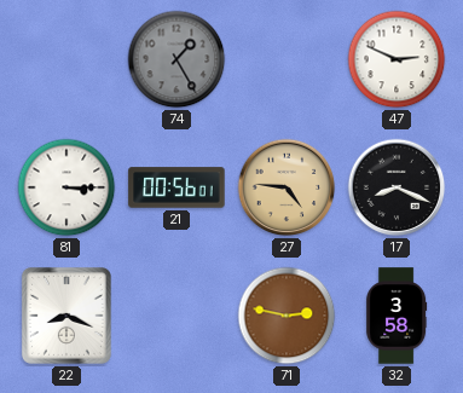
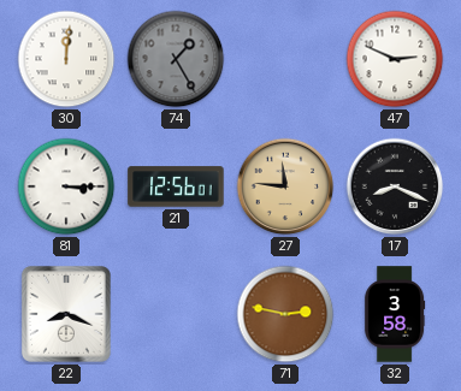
30: none -> 12:01 (66, 59)
21: 00:56 -> 12:56 (176, 186)
27: 4:46 -> 11:46 (285, 186)
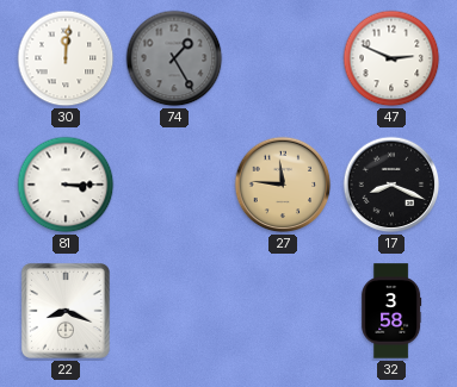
21: 12:56 -> none (176, 186)
71: 2:47 -> none (285, 314)
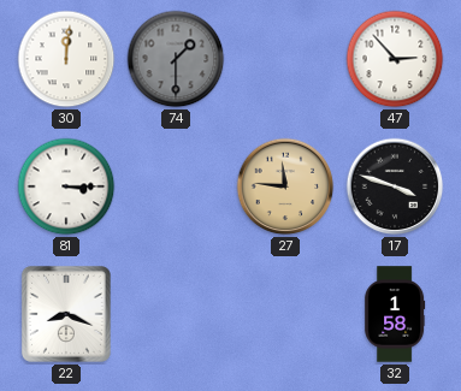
74: 1:25 -> 1:30 (176, 59)
47: 2:49 -> 2:53 (395, 59)
17: 8:19 -> 3:48 (395, 186)
32: 3:58 -> 1:58 (395, 314)
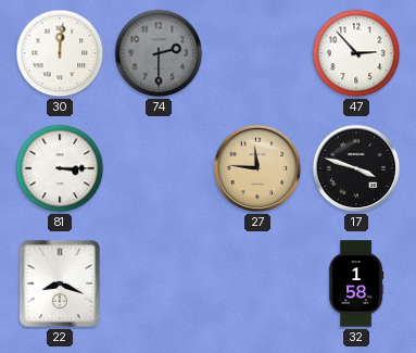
74: 1:30 -> 2:30 (159, 53)
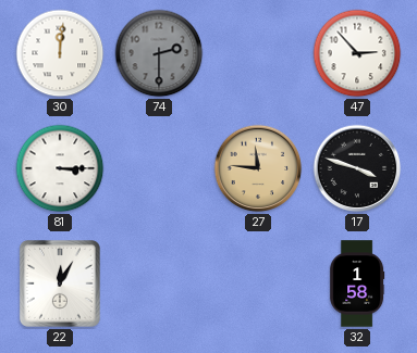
22: 8:19 -> 12:05 (60, 283)
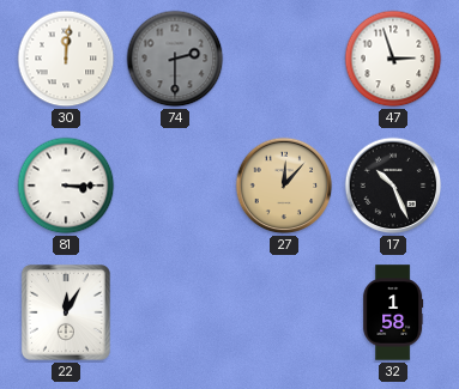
47: 2:53 -> 2:57 (393, 59)
27: 11:46 -> 12:07 (284, 186)
17: 3:48 -> 10:26 (393, 186)
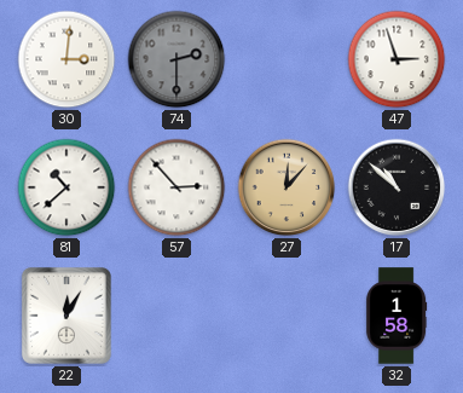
30: 12:01 -> 3:01 (66, 59)
81: 3:15 -> 10:38 (66, 187)
57: none -> 2:53 (176, 187)
17: 10:26 -> 10:52 (397, 187)
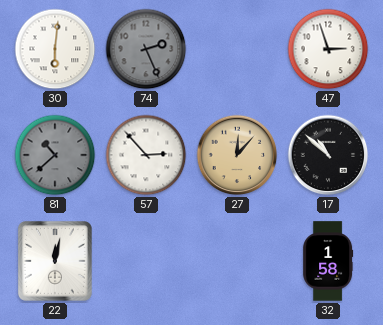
30: 3:01 -> 6:01 (55, 49)
74: 2:30 -> 2:26 (146, 49)
81 dial: white -> grey (55, 155)
22: 12:05 -> 12:02 (55, 261)
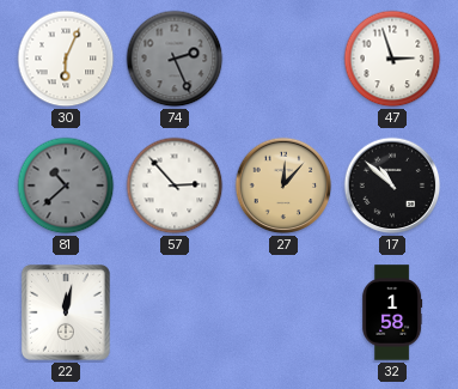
30: 6:01 -> 6:04 (66, 59)
